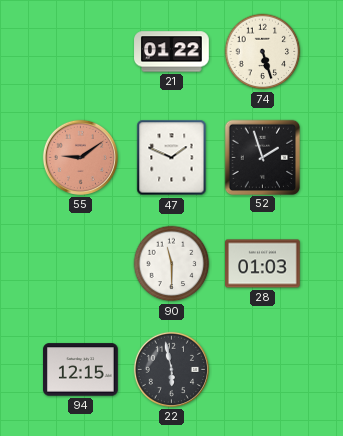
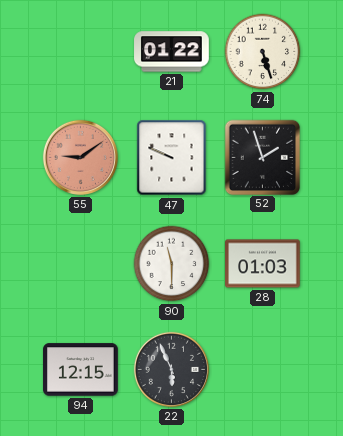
47: 1:49 -> 9:49 (172, 158)
22: 5:58 -> 5:56 (171, 369)
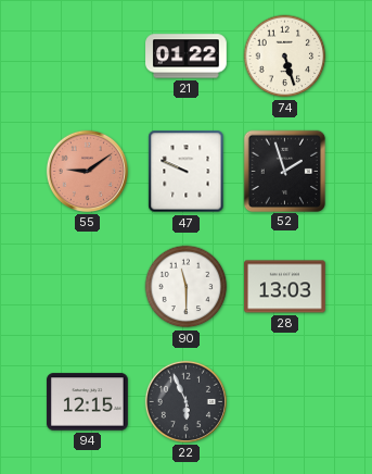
28: 01:03 -> 13:03 (285, 287)
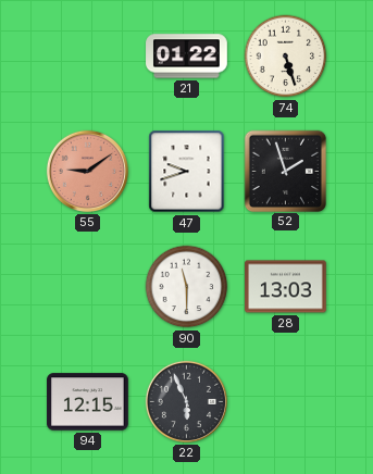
47: 9:49 -> 9:42 (187, 172)
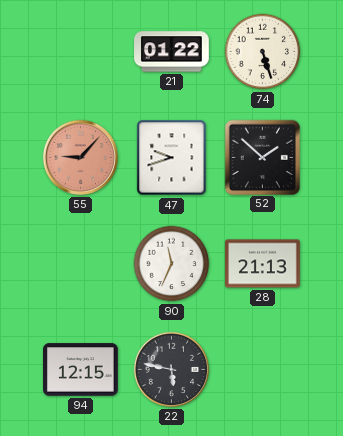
55: 9:09 -> 9:07 (80, 157)
52: 1:57 -> 1:52 (262, 157)
90: 11:30 -> 11:34 (172, 264)
28: 13:03 -> 21:13 (263, 264)
22: 5:56 -> 5:47 (171, 369)
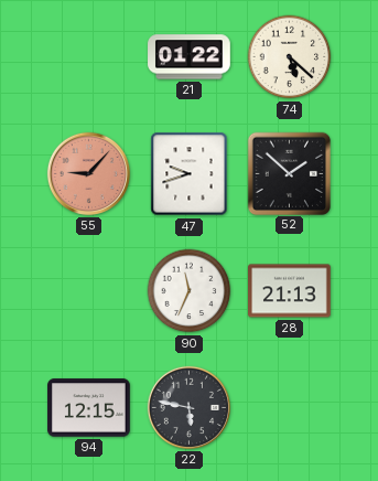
74: 5:27 -> 5:22 (290, 57)
